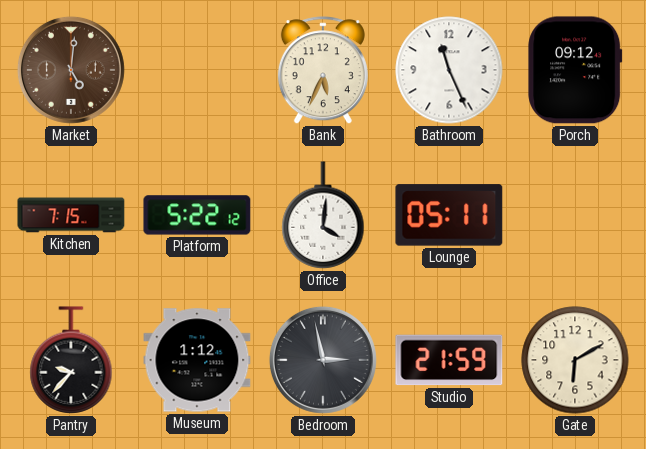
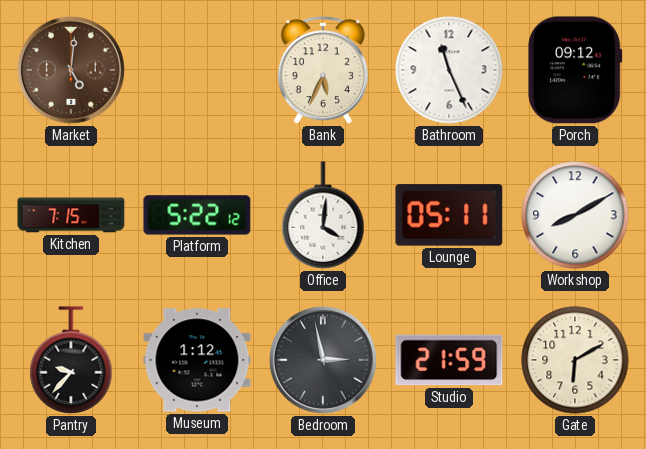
Workshop: none -> 8:10 (575, 215)
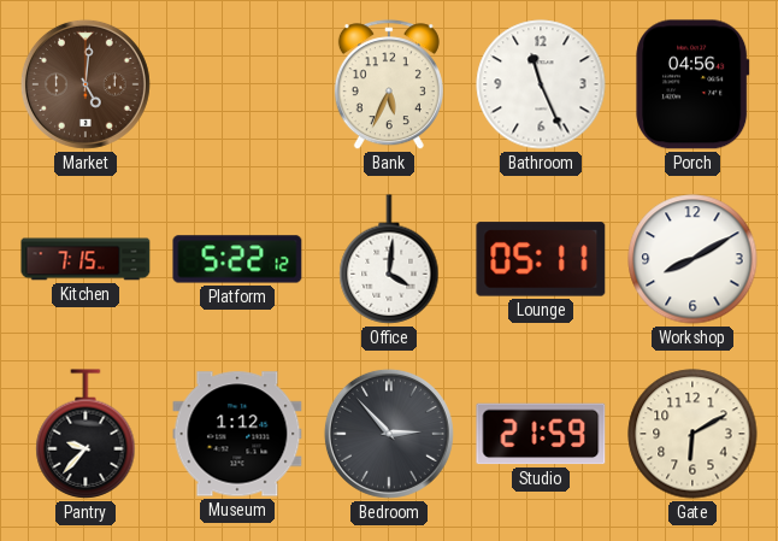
Porch: 09:12 -> 04:56 (692, 84)
Bedroom: 2:58 -> 2:53 (389, 434)
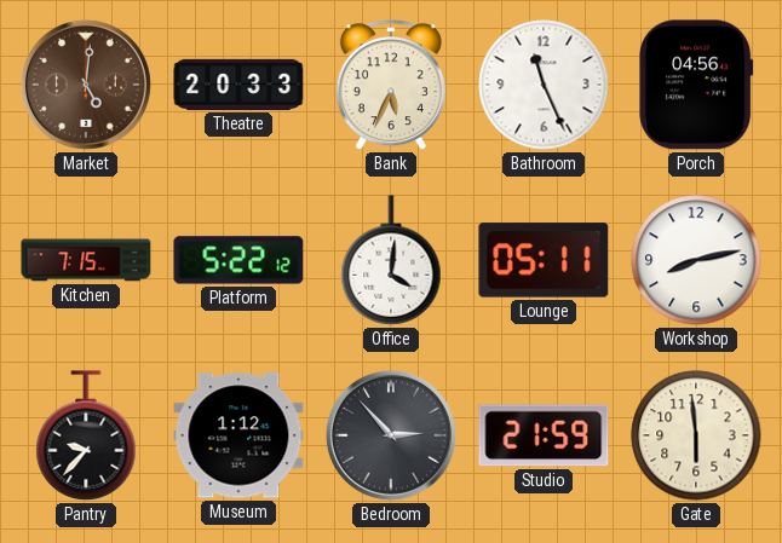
Theatre: none -> 20:33 (238, 85)
Workshop: 8:10 -> 8:13 (696, 260)
Gate: 6:10 -> 5:59 (696, 435)
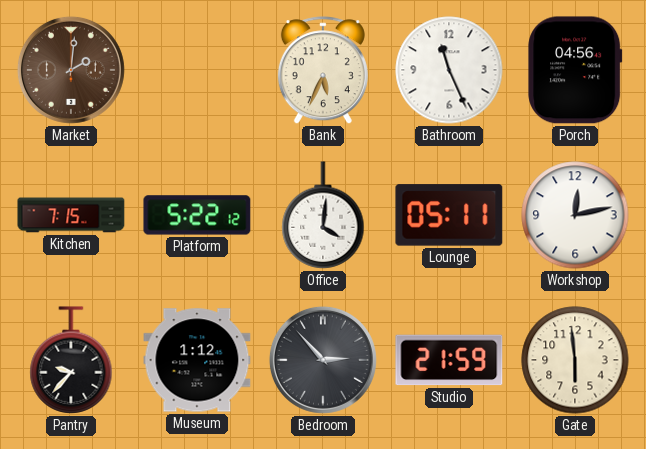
Market: 5:01 -> 2:01 (71, 70)
Theatre: 20:33 -> none (238, 85)
Workshop: 8:13 -> 12:13 (575, 215)
